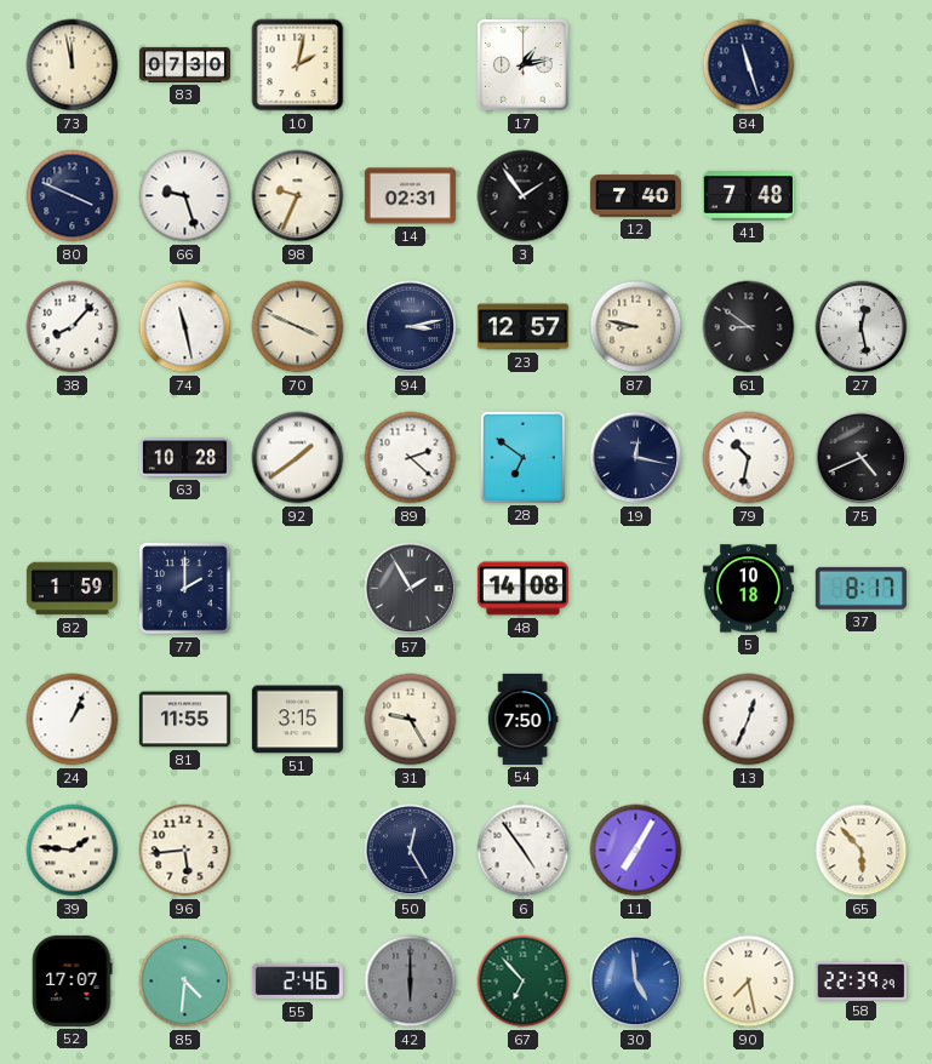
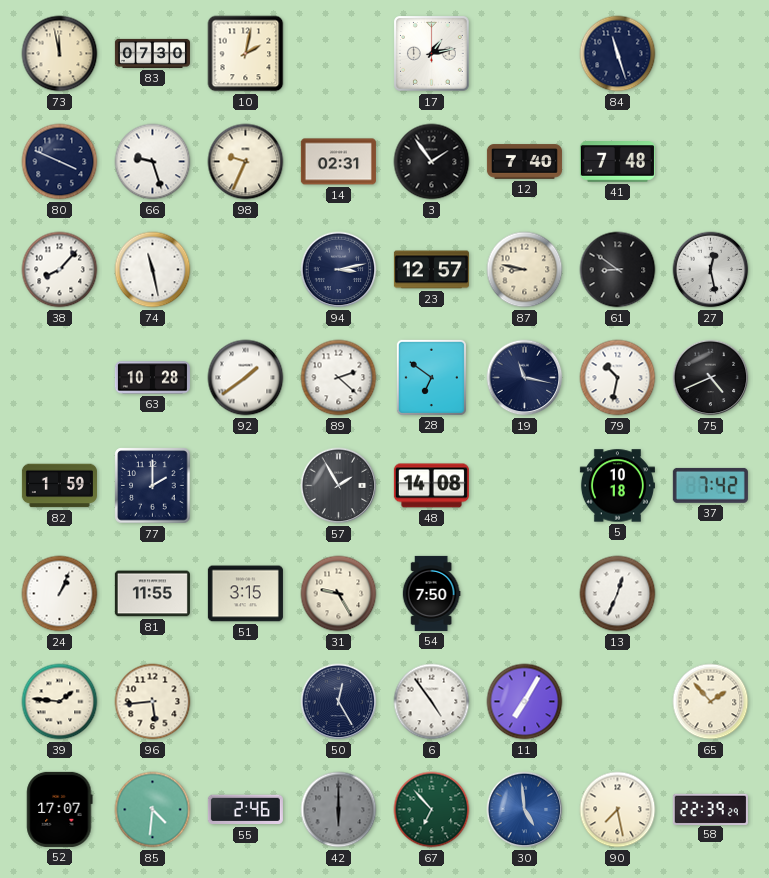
70: 3:49 -> none (298, 327)
19: 12:17 -> 11:17 (525, 378)
37: 8:17 -> 7:42 (710, 485)
65: 5:53 -> 1:53 (711, 702)
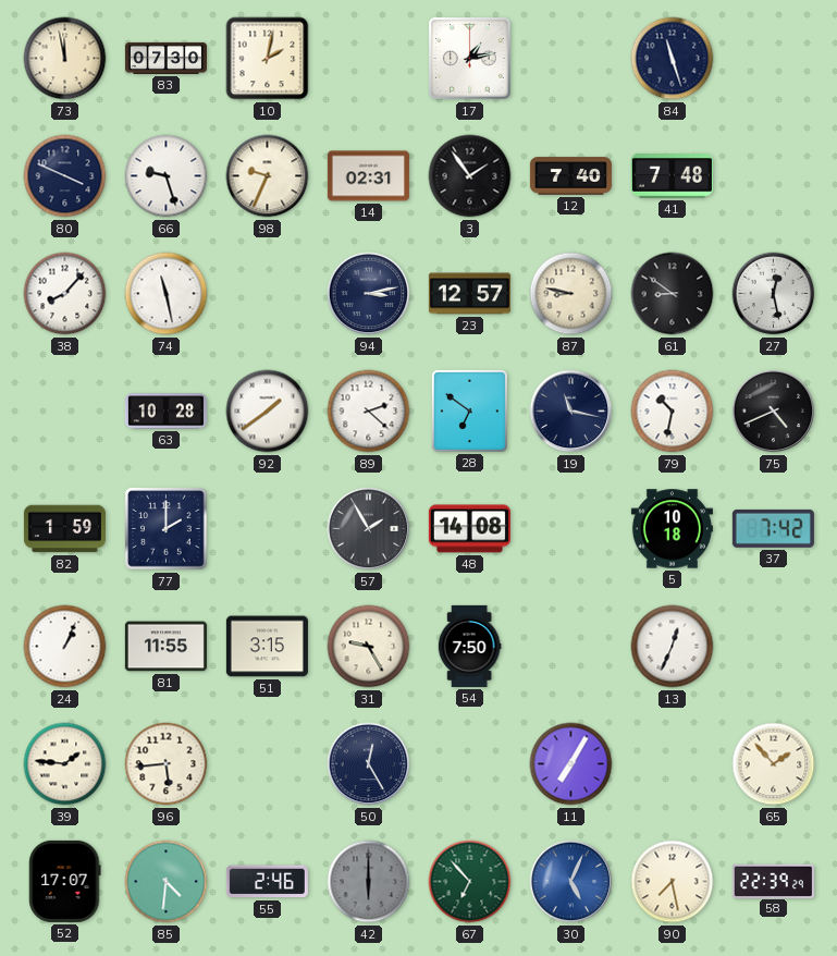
6: 4:54 -> none (432, 702)
30: 4:59 -> 5:04 (571, 882)
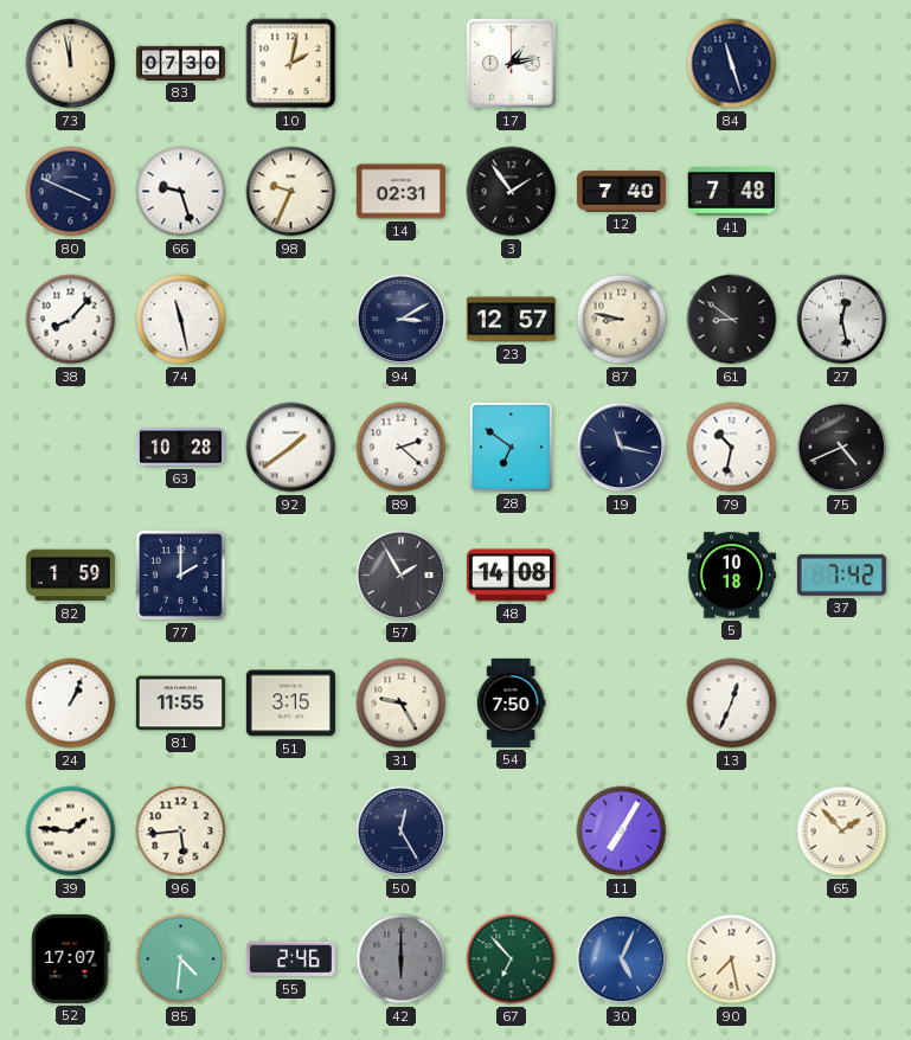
94: 3:13 -> 3:10 (402, 320)
58: 22:39 -> none (773, 881)
